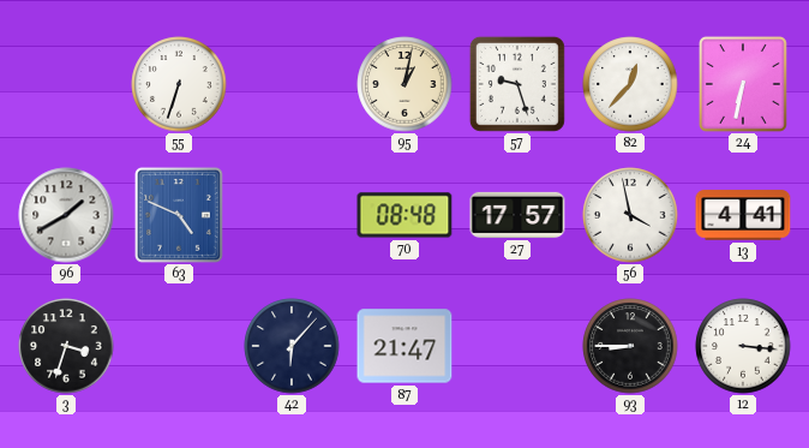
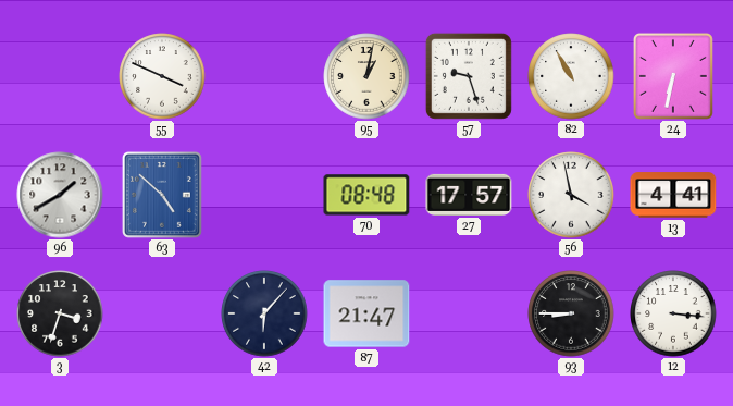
55: 6:33 -> 3:49 (162, 76)
82: 12:37 -> 10:55 (571, 76)
63: 4:49 -> 4:52 (162, 195)
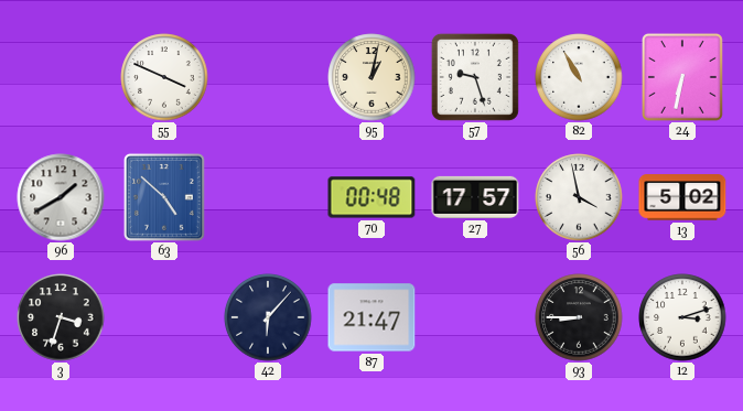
70: 08:48 -> 00:48 (371, 197)
13: 4:41 -> 5:02 (682, 197)
12: 3:16 -> 3:12 (682, 317)
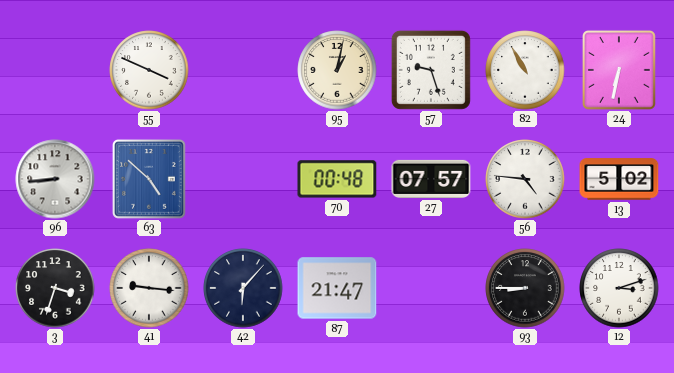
96: 1:40 -> 8:44 (55, 179)
27: 17:57 -> 07:57 (431, 179)
56: 3:58 -> 4:46 (525, 179)
41: none -> 9:16 (149, 288)
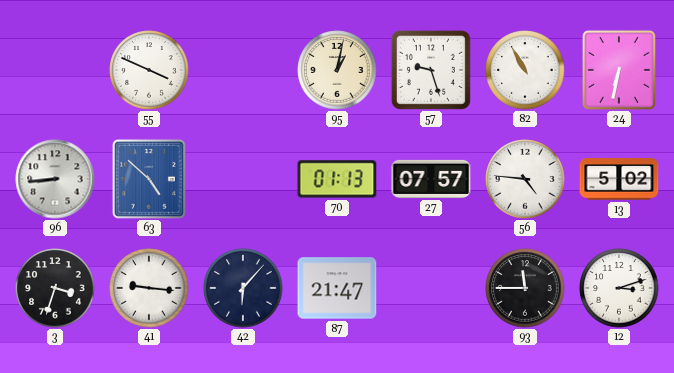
70: 00:48 -> 01:13 (337, 179)
93: 8:45 -> 11:45 (525, 288)
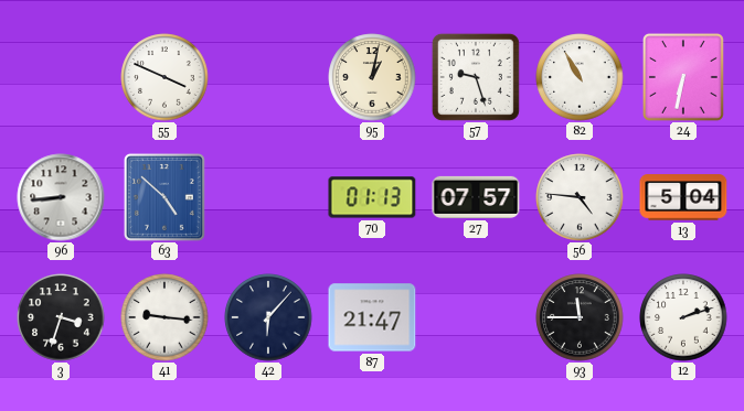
13: 5:02 -> 5:04 (683, 197)
12: 3:12 -> 2:12 (683, 317)
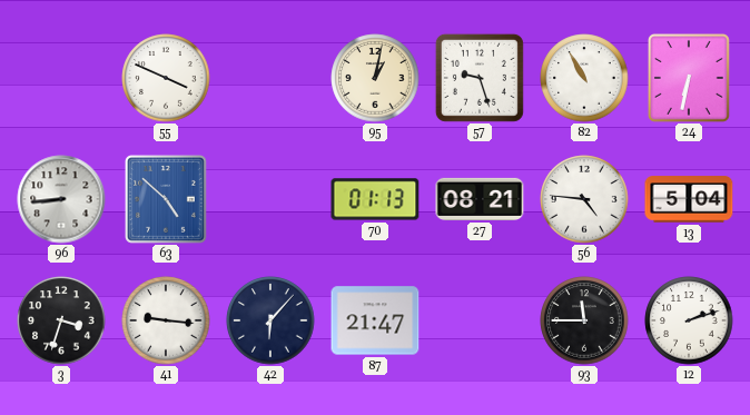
27: 07:57 -> 08:21 (480, 199)
